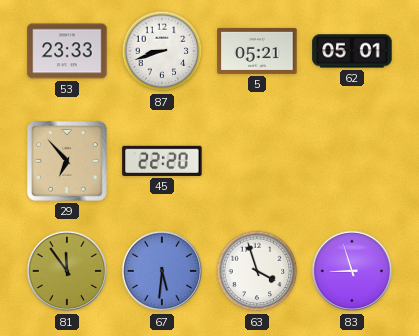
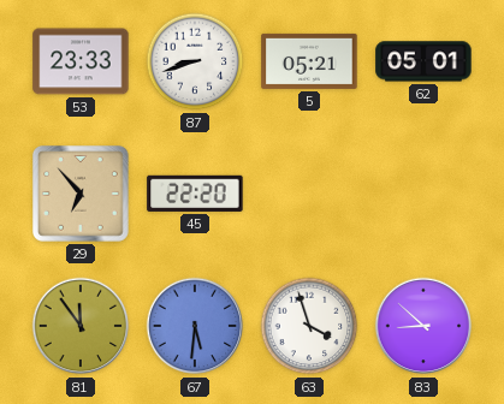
83: 8:57 -> 8:52 (423, 326)
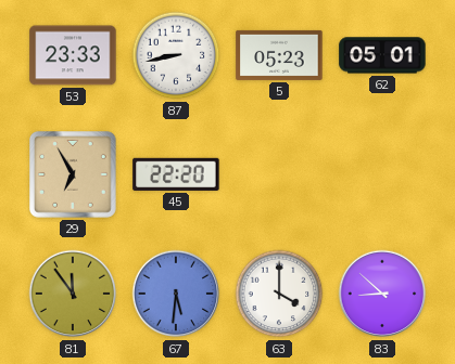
87: 8:42 -> 8:43 (176, 55)
5: 05:21 -> 05:23 (279, 55)
29: 6:53 -> 6:55 (74, 175)
63: 3:57 -> 4:00 (279, 294)
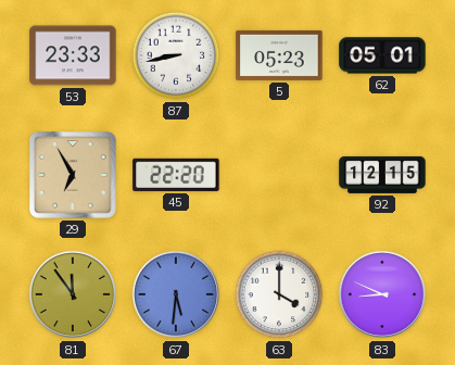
92: none -> 12:15 (382, 175)
83: 8:52 -> 8:49 (382, 294)
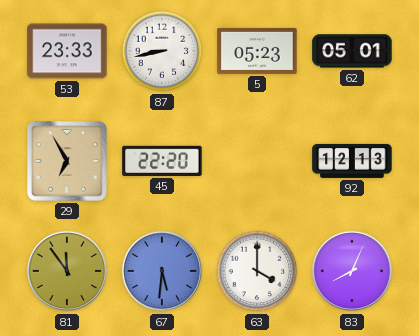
92: 12:15 -> 12:13 (352, 161)
83: 8:49 -> 8:04 (352, 271)
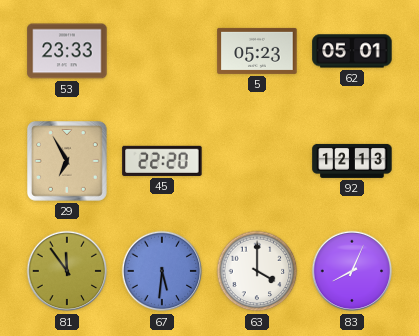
87: 8:43 -> none (162, 51)
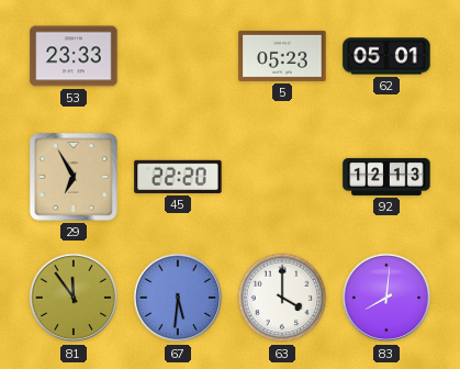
83: 8:04 -> 8:01 (386, 298)
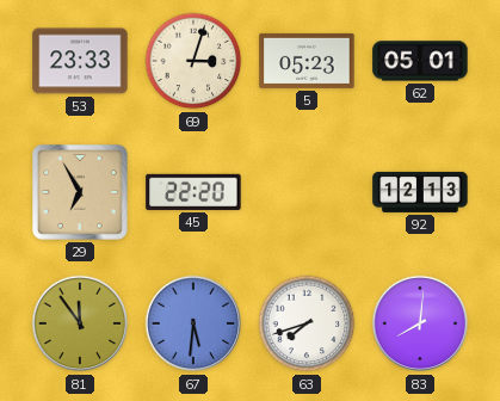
69: none -> 3:03 (193, 61)
63: 4:00 -> 7:42 (307, 323)
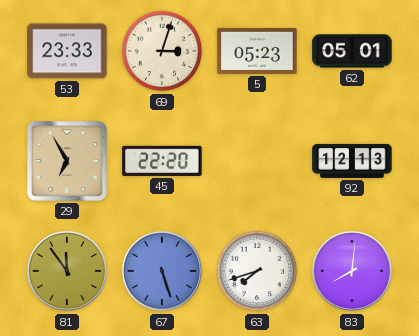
67: 5:31 -> 5:27 (162, 271)
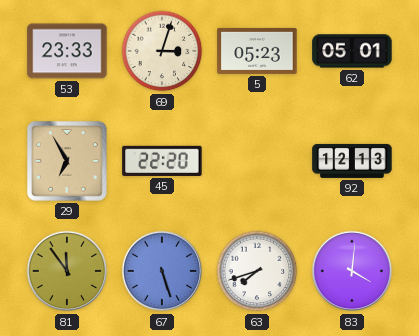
83: 8:01 -> 4:01 (352, 271)
